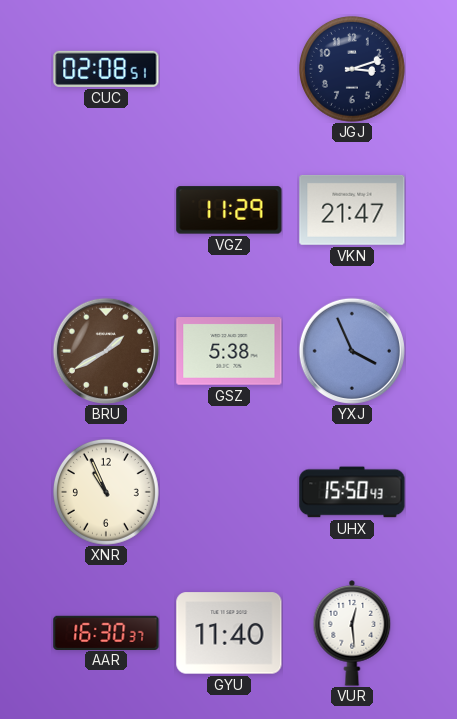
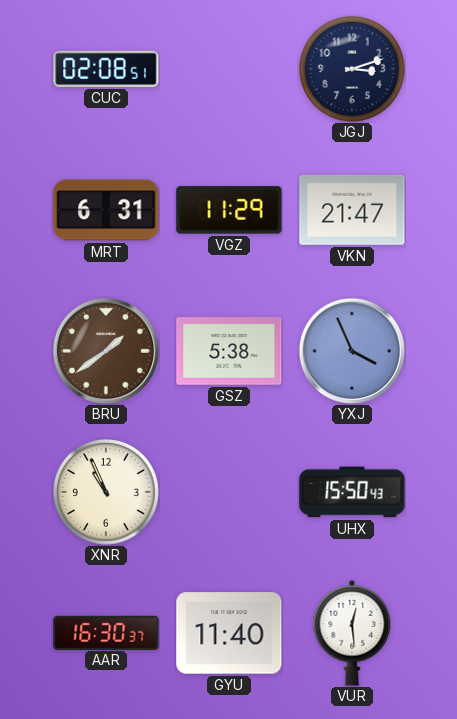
MRT: none -> 6:31 (106, 210)
BRU: 1:40 -> 1:39 (106, 351)
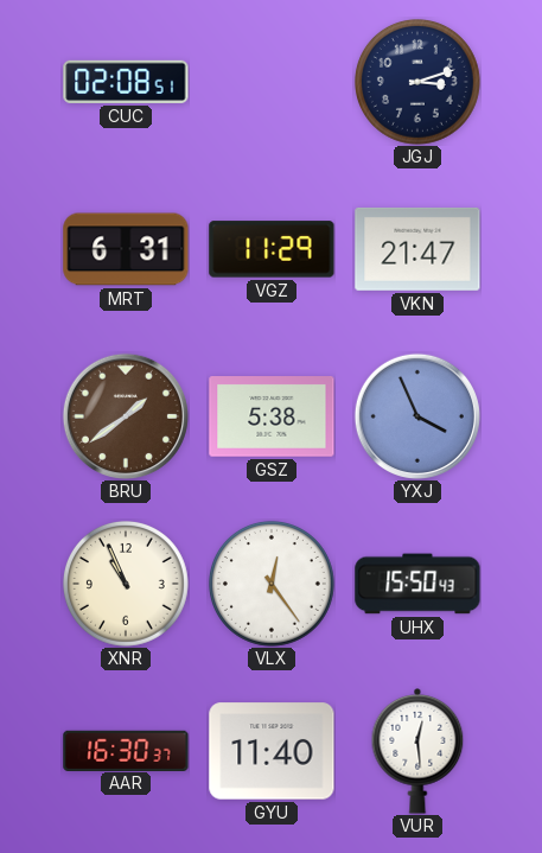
VLX: none -> 12:24 (272, 584)
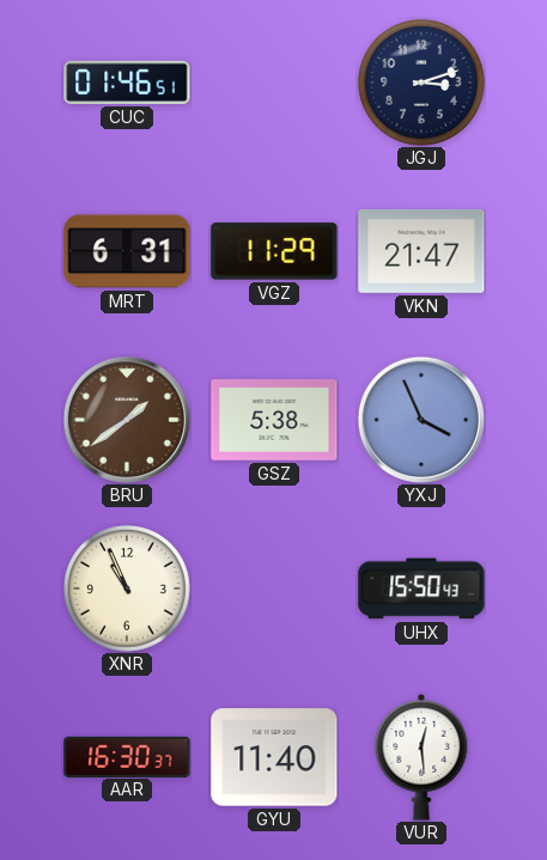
CUC: 02:08 -> 01:46 (127, 83)
VLX: 12:24 -> none (272, 584)
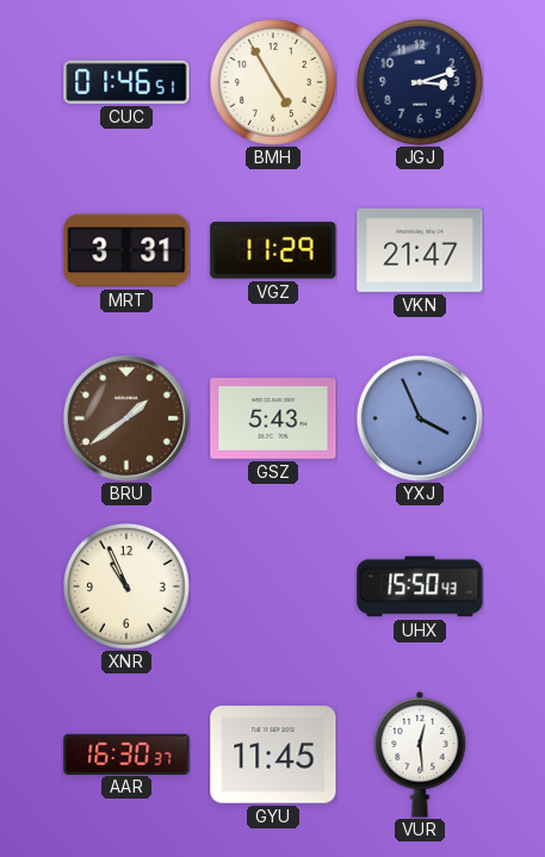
BMH: none -> 4:55 (273, 82)
MRT: 6:31 -> 3:31 (126, 250)
GSZ: 5:38 -> 5:43 (273, 420)
GYU: 11:40 -> 11:45 (273, 754)
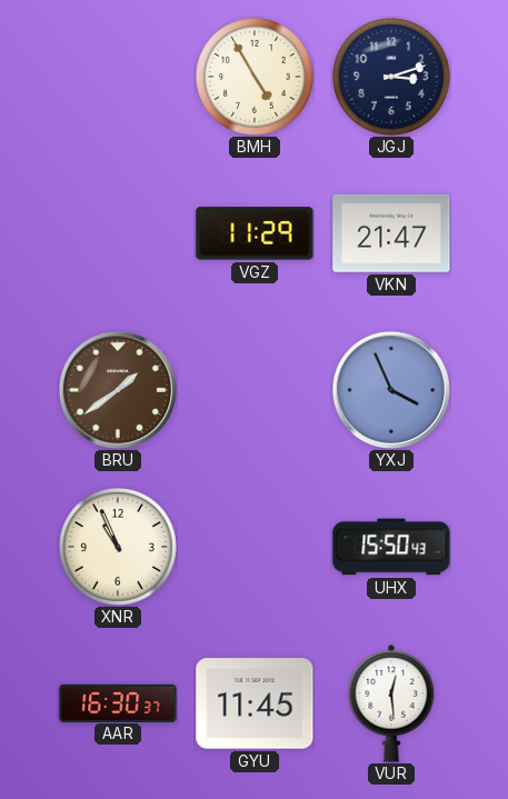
CUC: 01:46 -> none (126, 82)
MRT: 3:31 -> none (126, 250)
GSZ: 5:43 -> none (273, 420)
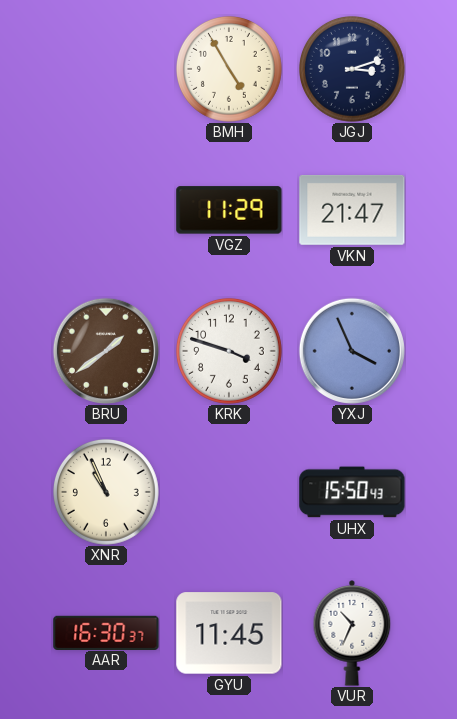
KRK: none -> 3:48 (229, 351)
VUR: 12:29 -> 10:34 (352, 634)
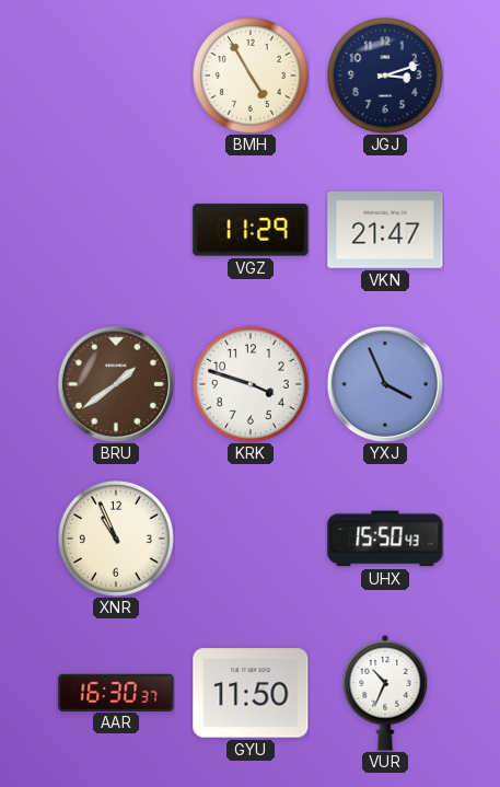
GYU: 11:45 -> 11:50 (251, 693)
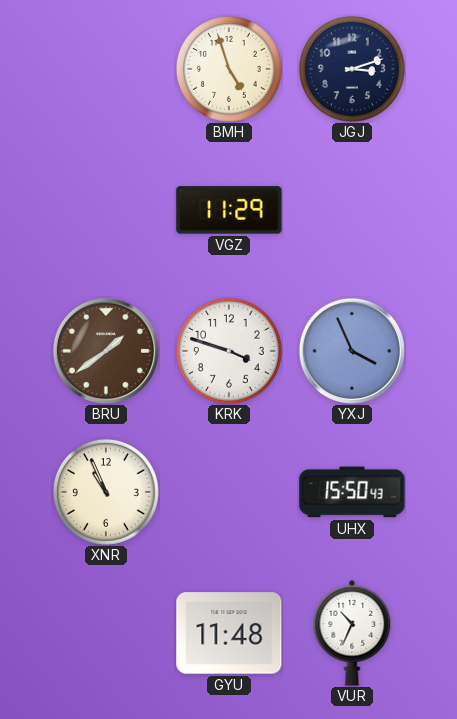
BMH: 4:55 -> 4:57 (229, 69)
VKN: 21:47 -> none (385, 230)
AAR: 16:30 -> none (116, 692)
GYU: 11:50 -> 11:48 (229, 633)
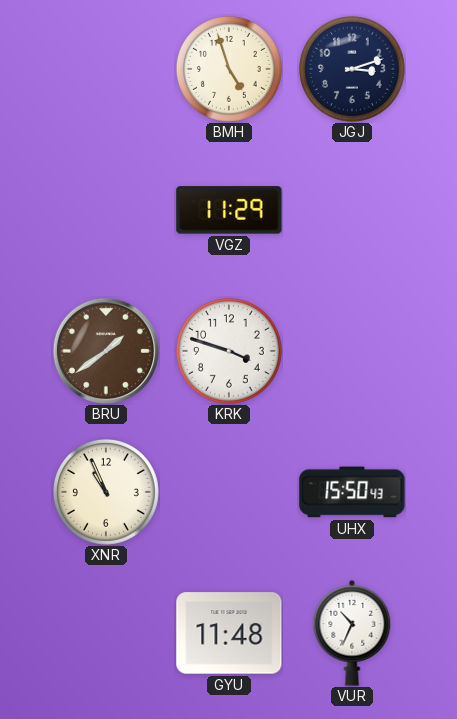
YXJ: 3:56 -> none (352, 351)
